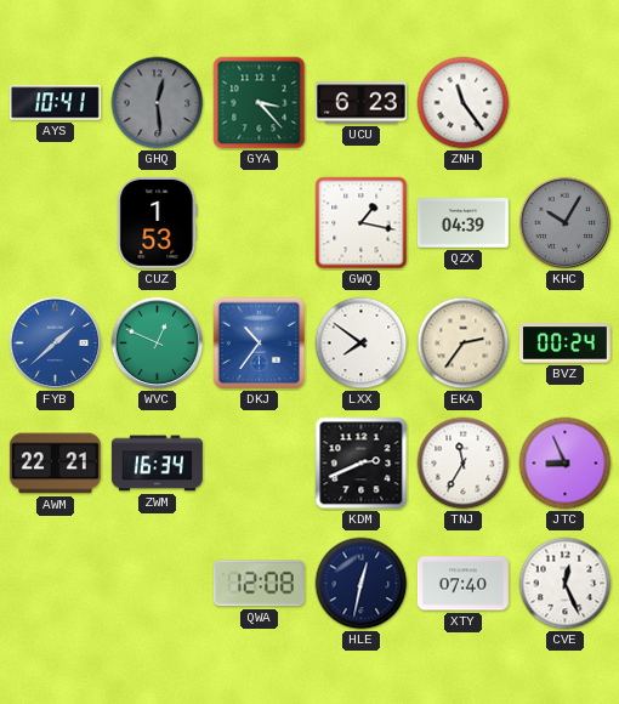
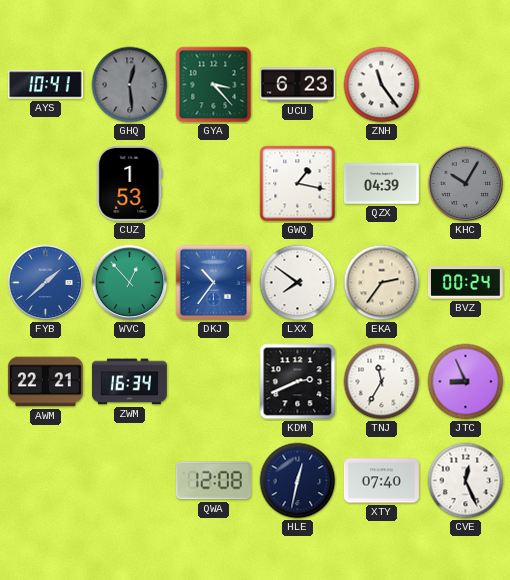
WVC: 12:49 -> 12:53 (130, 283)
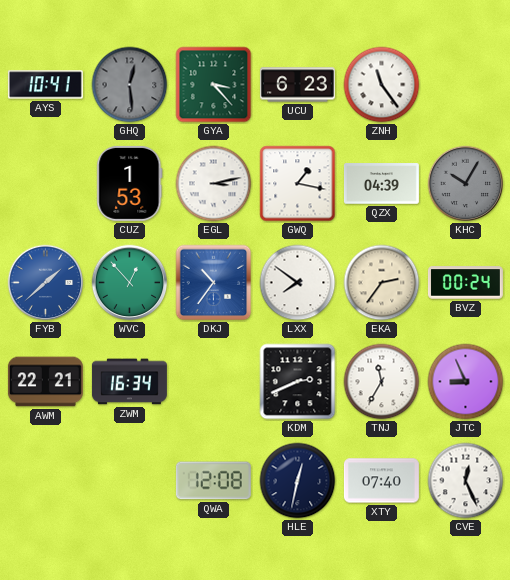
EGL: none -> 3:13 (214, 184)
